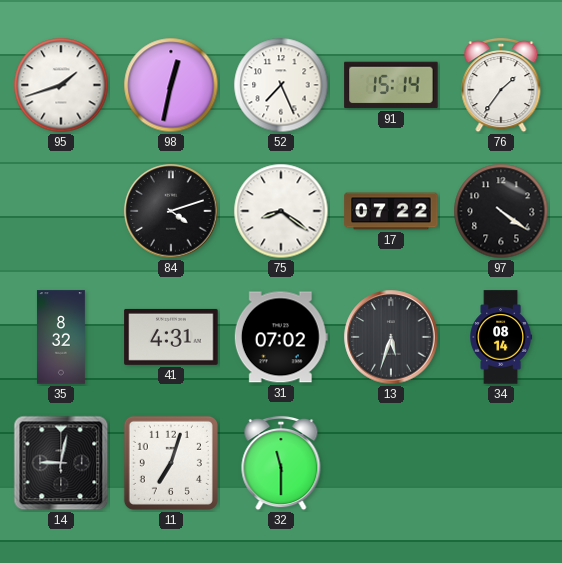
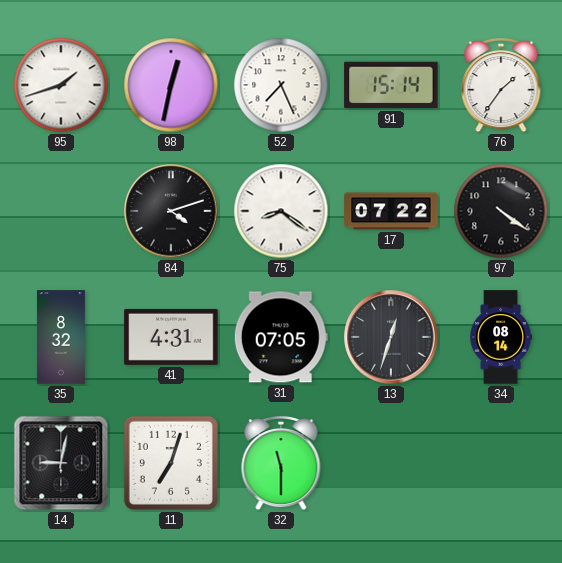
31: 07:02 -> 07:05 (281, 337)
13: 5:33 -> 12:33 (391, 337)
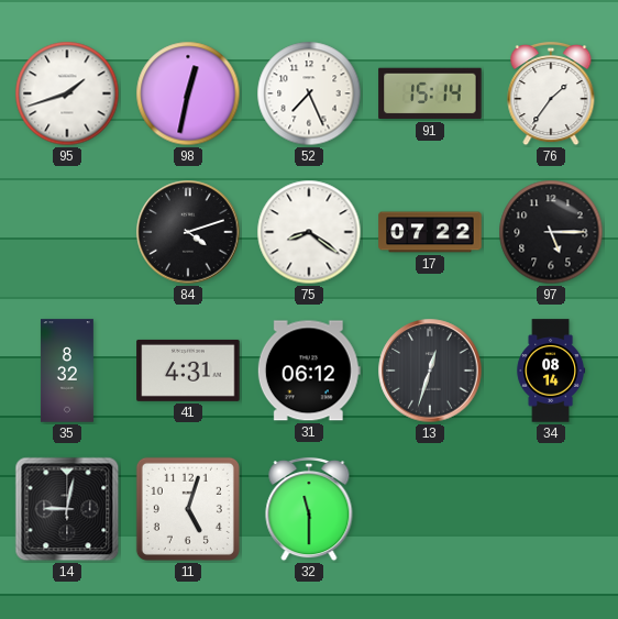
97: 4:21 -> 5:15 (551, 232)
31: 07:05 -> 06:12 (309, 371)
11: 7:03 -> 5:03 (188, 509)
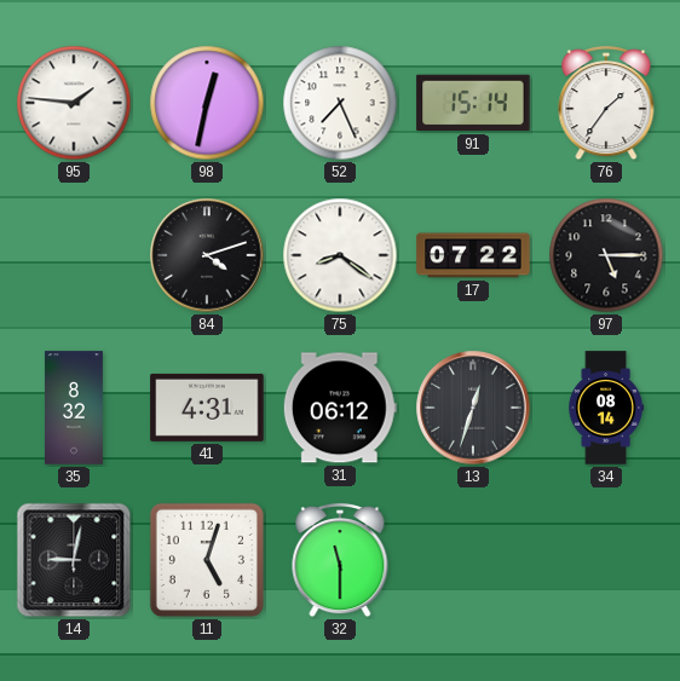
95: 1:42 -> 1:46 (74, 103)
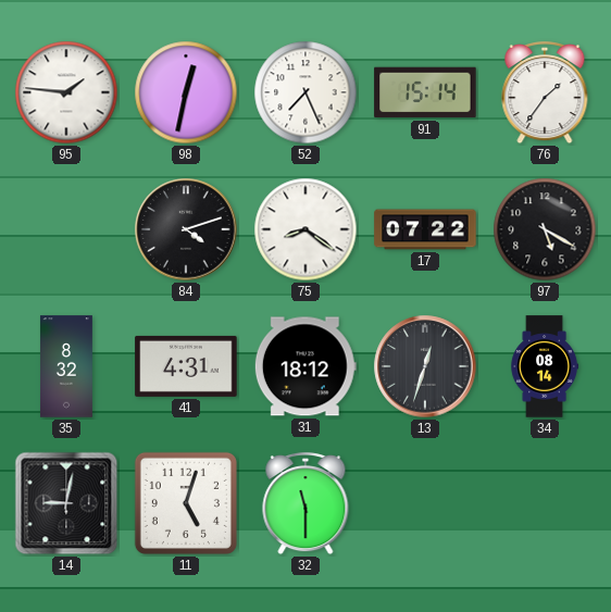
97: 5:15 -> 5:20 (545, 229)
31: 06:12 -> 18:12 (305, 366)
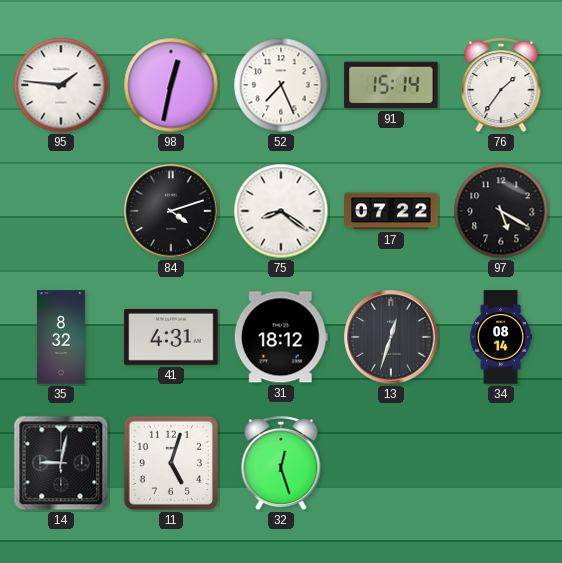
32: 11:30 -> 12:27 (281, 463)
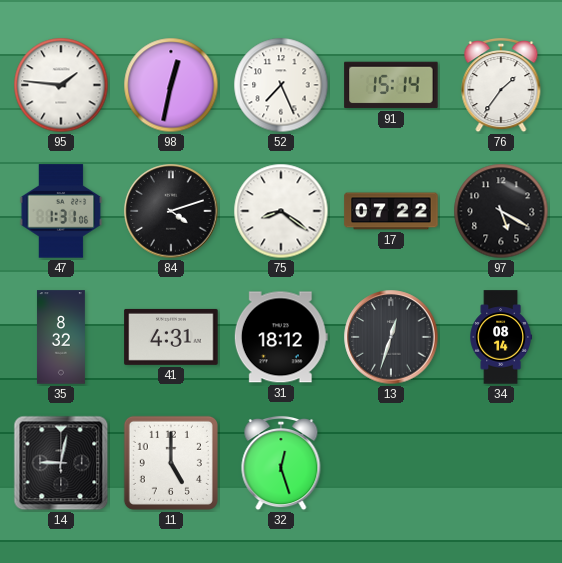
47: none -> 1:31 (61, 211)
11: 5:03 -> 5:00 (171, 463)
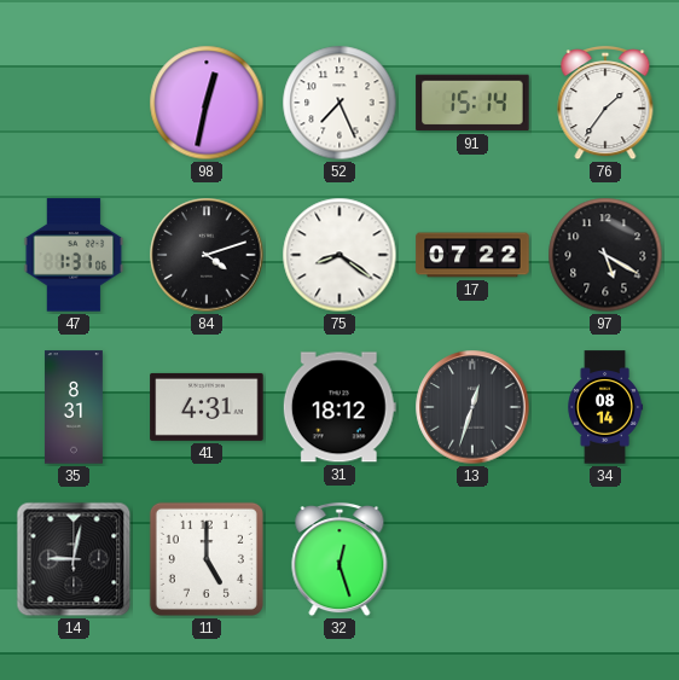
95: 1:46 -> none (61, 85)
35: 8:32 -> 8:31 (74, 407)
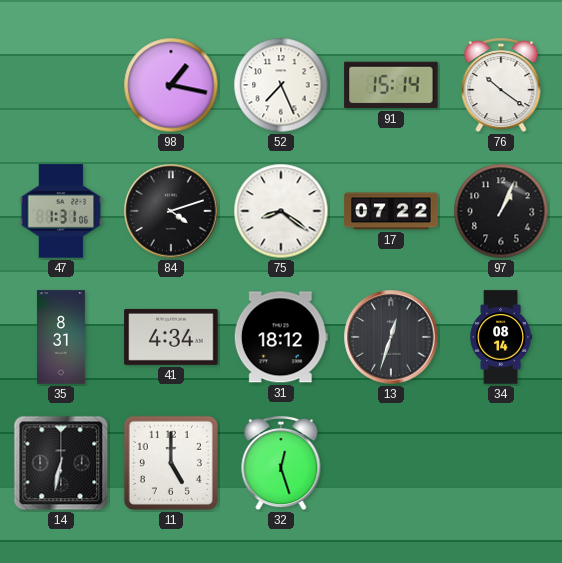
98: 12:32 -> 1:17 (171, 85)
76: 1:36 -> 10:21 (501, 85)
97: 5:20 -> 1:04 (501, 211)
41: 4:31 -> 4:34 (171, 337)
14: 9:02 -> 6:32 (61, 463)
